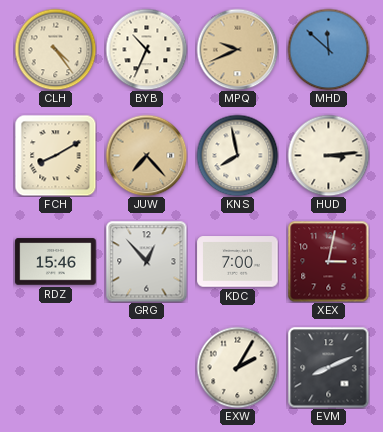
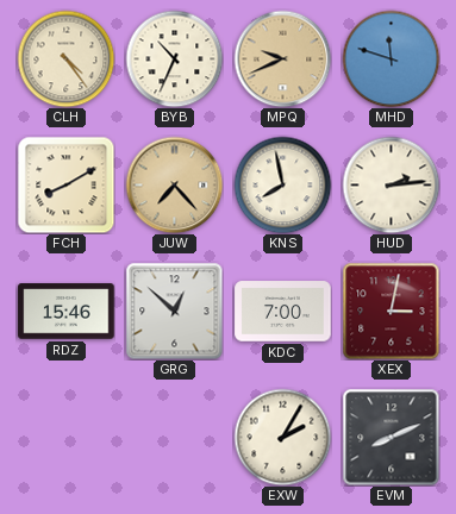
MHD: 11:52 -> 11:48 (391, 58)
HUD: 3:14 -> 2:14 (391, 184)
GRG: 12:53 -> 12:52 (174, 311)
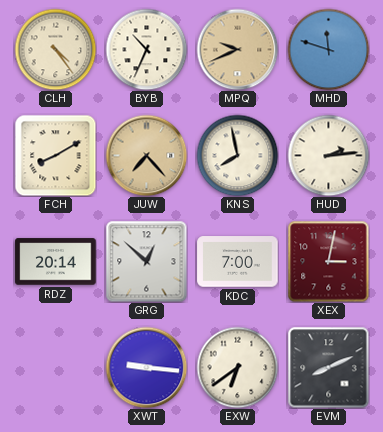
RDZ: 15:46 -> 20:14 (56, 262)
XWT: none -> 9:16 (146, 367)
EXW: 2:05 -> 6:39 (237, 367)
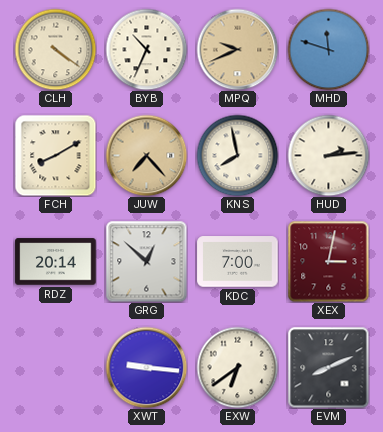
CLH: 4:24 -> 4:21 (55, 49)
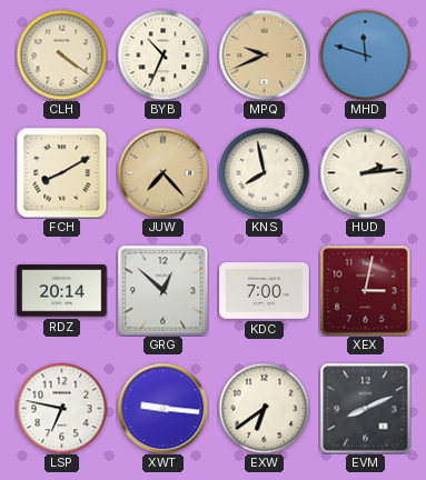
LSP: none -> 6:47 (61, 408)
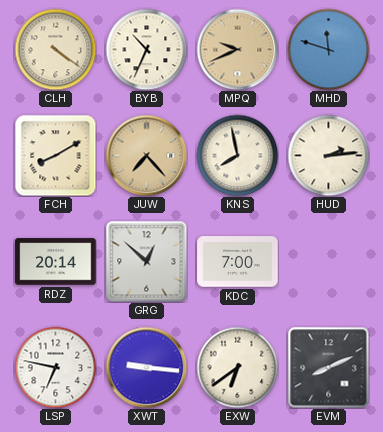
XEX: 3:02 -> none (365, 290)
